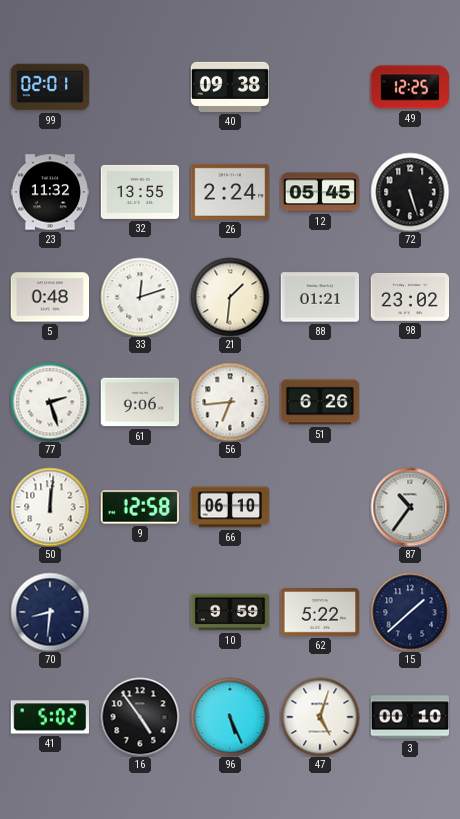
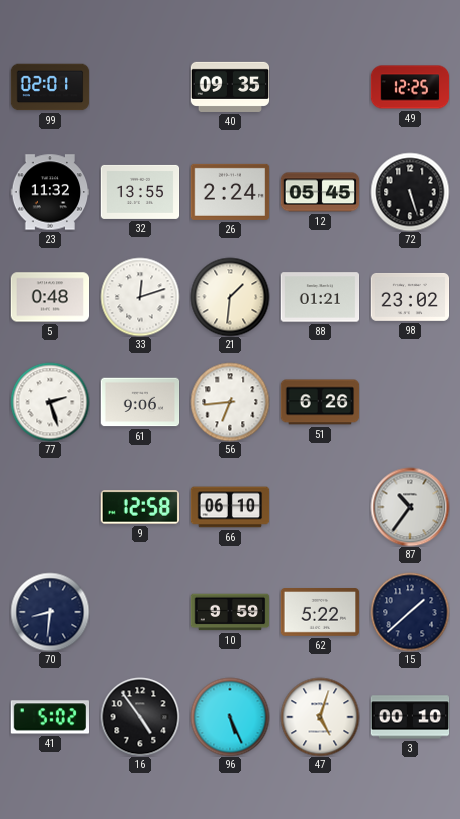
40: 09:38 -> 09:35 (230, 87)
50: 12:01 -> none (50, 507)
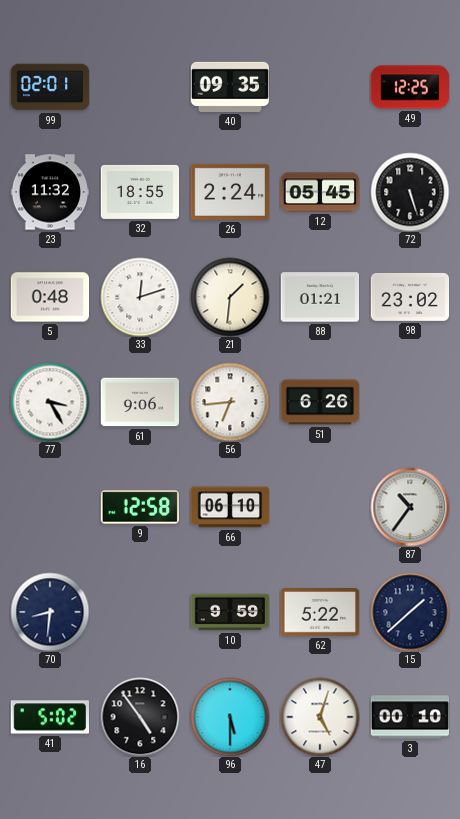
32: 13:55 -> 18:55 (140, 192)
77: 2:27 -> 3:25 (50, 402)
96: 5:26 -> 5:30 (230, 717)
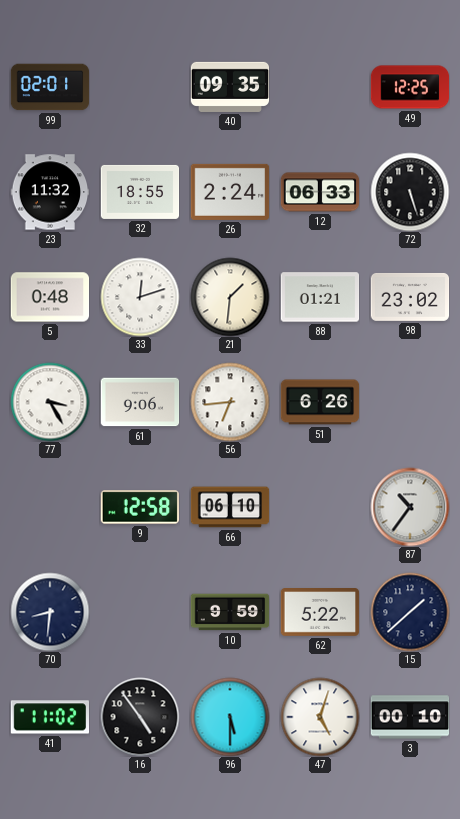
12: 05:45 -> 06:33 (320, 192)
41: 5:02 -> 11:02 (49, 717)
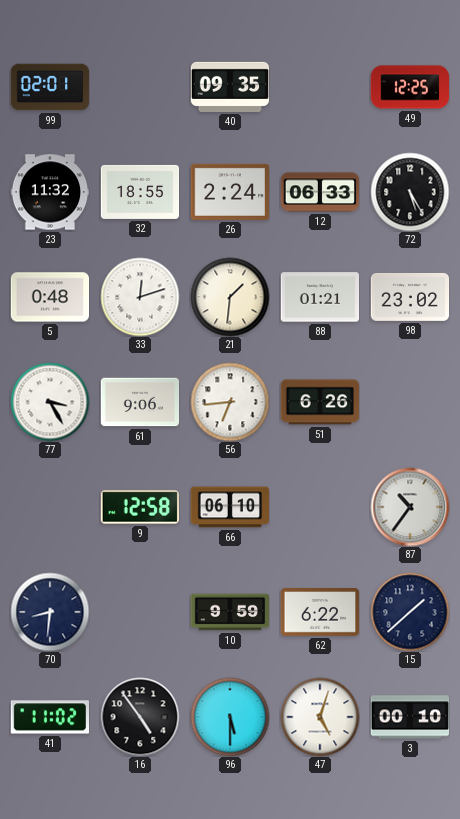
72: 5:27 -> 5:25 (410, 192)
62: 5:22 -> 6:22 (320, 613)
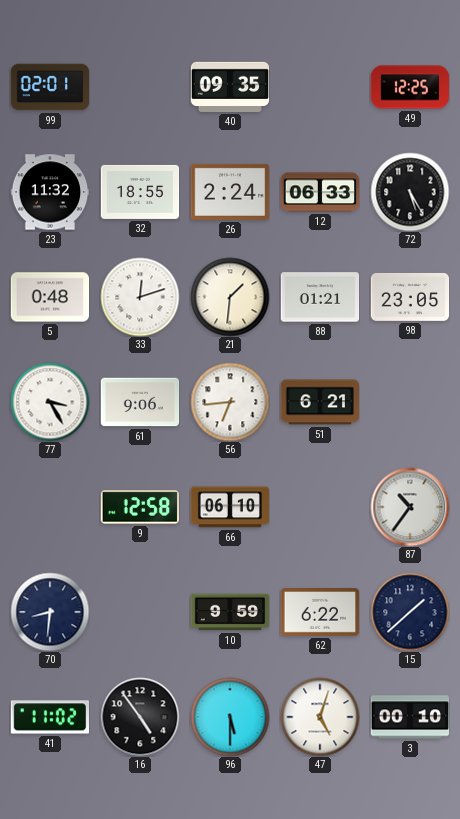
98: 23:02 -> 23:05 (410, 297)
51: 6:26 -> 6:21 (320, 402)
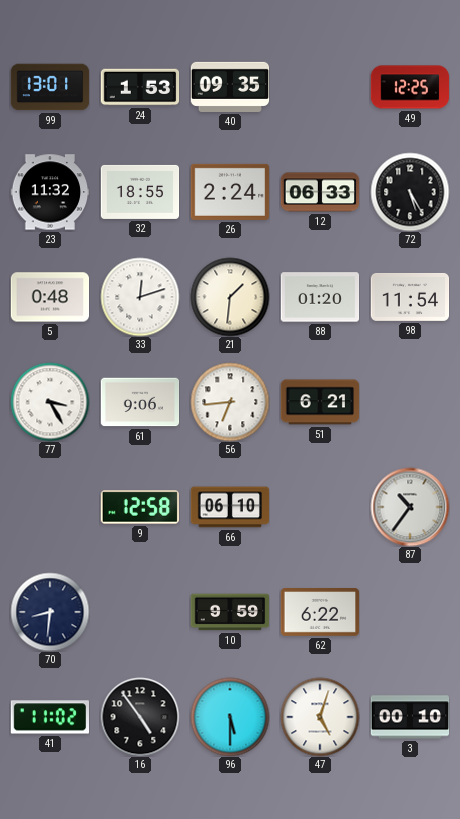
99: 02:01 -> 13:01 (50, 87)
24: none -> 1:53 (140, 87)
88: 01:21 -> 01:20 (320, 297)
98: 23:05 -> 11:54 (410, 297)
15: 1:38 -> none (410, 612)
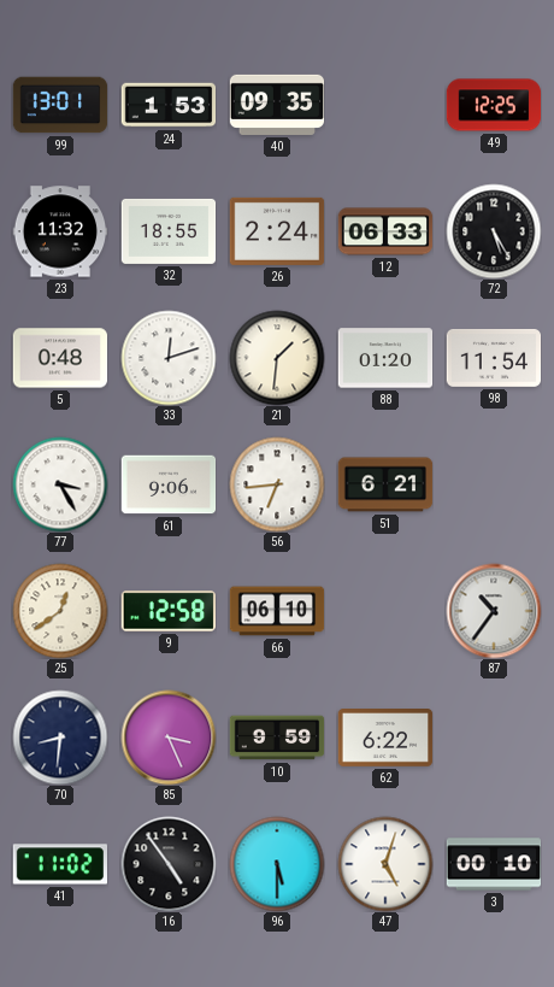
25: none -> 12:39 (60, 611)
85: none -> 3:26 (169, 738)
